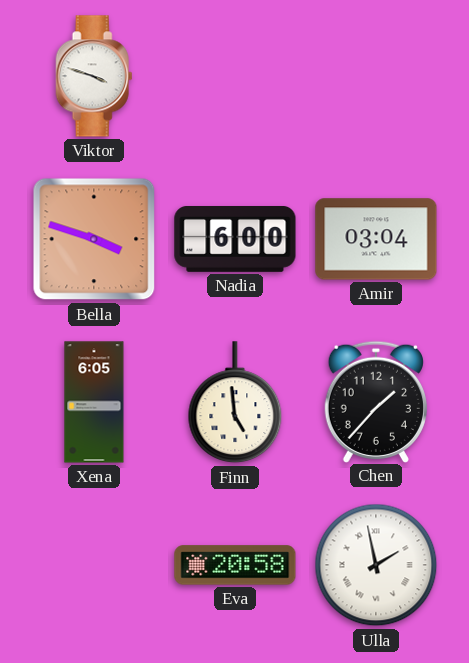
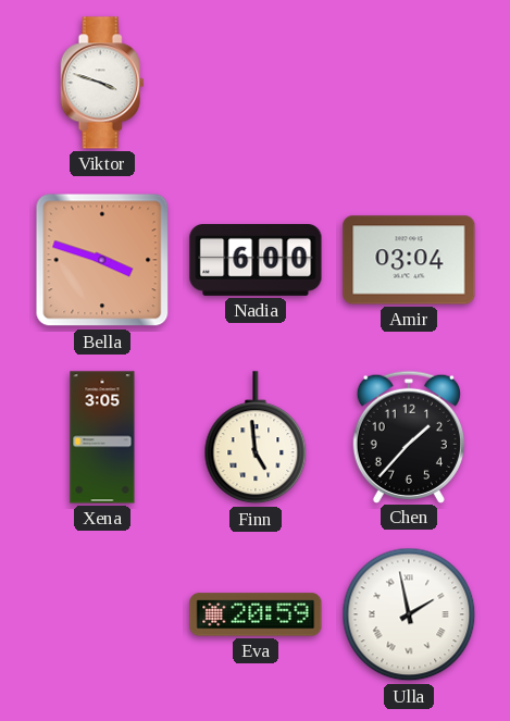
Xena: 6:05 -> 3:05 (102, 437)
Eva: 20:58 -> 20:59 (256, 614)
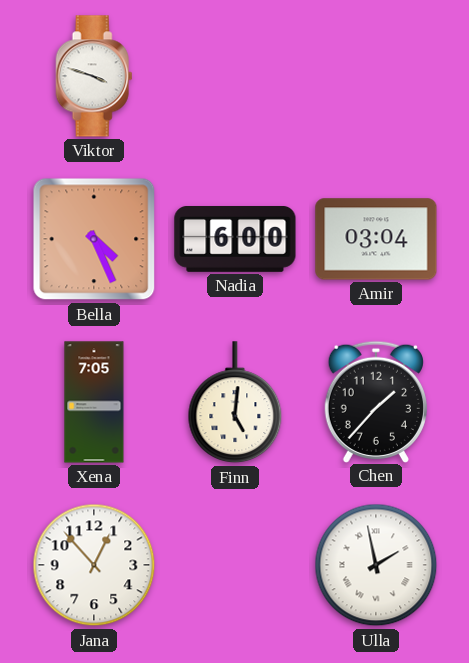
Bella: 3:48 -> 4:26 (94, 239)
Xena: 3:05 -> 7:05 (94, 402)
Finn: 4:59 -> 5:01 (235, 403)
Jana: none -> 12:53 (94, 565)
Eva: 20:59 -> none (256, 614)
